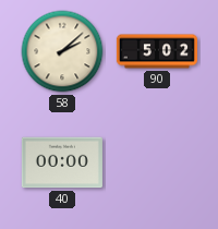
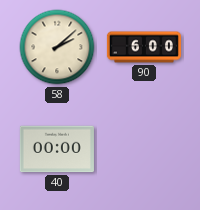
90: 5:02 -> 6:00 (144, 47)
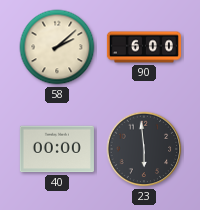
23: none -> 5:59 (144, 149)
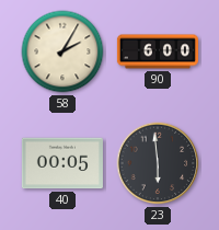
58: 2:08 -> 2:05 (62, 51)
40: 00:00 -> 00:05 (62, 163)
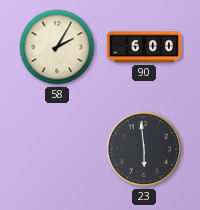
40: 00:05 -> none (62, 163)
